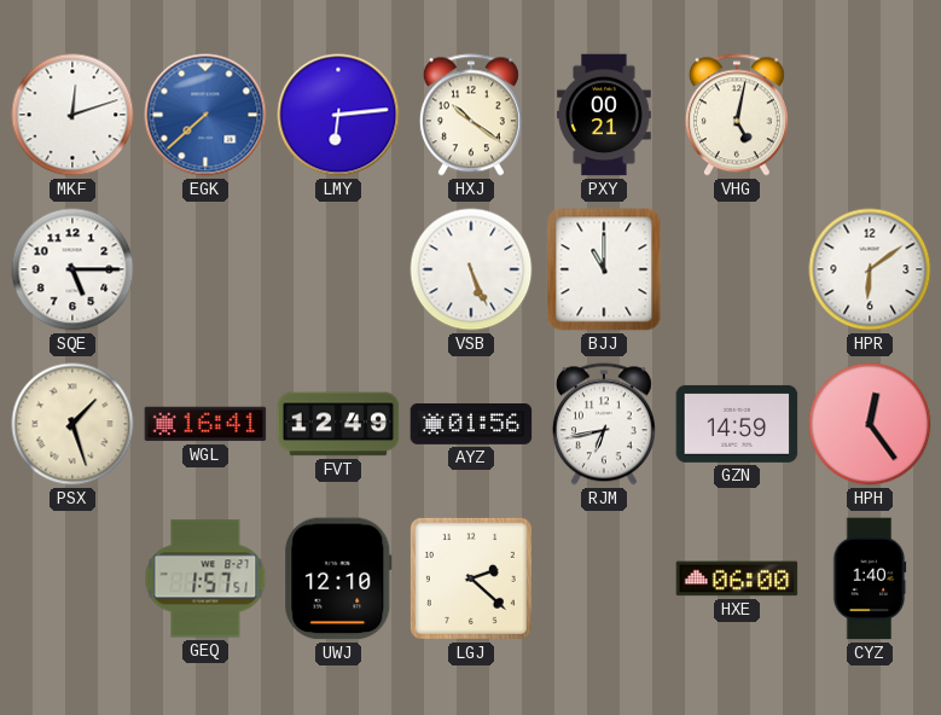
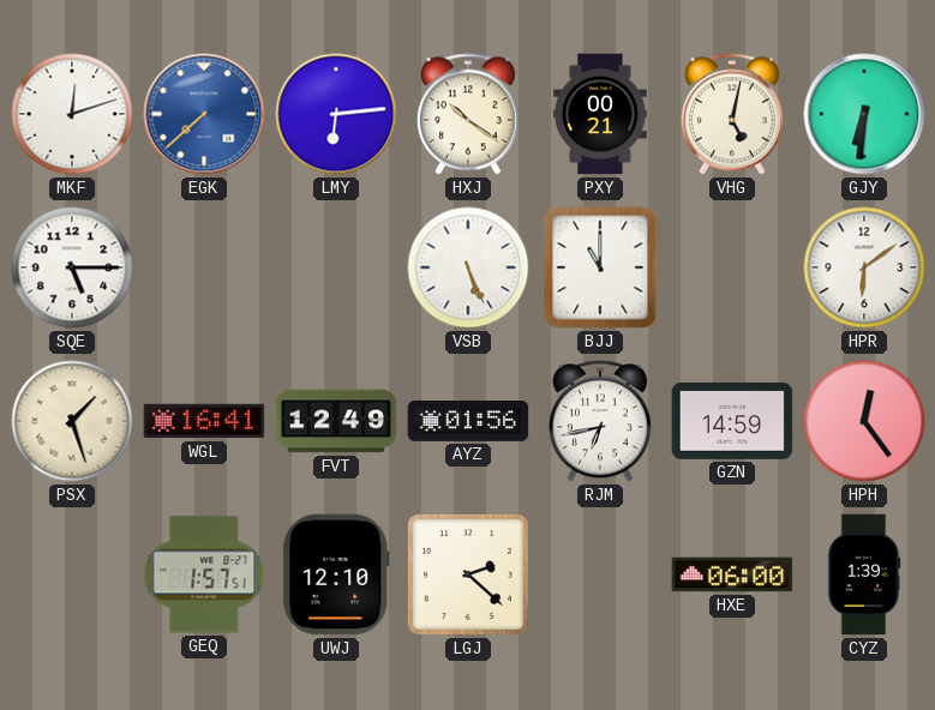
GJY: none -> 6:31 (864, 114)
CYZ: 1:40 -> 1:39 (864, 574)
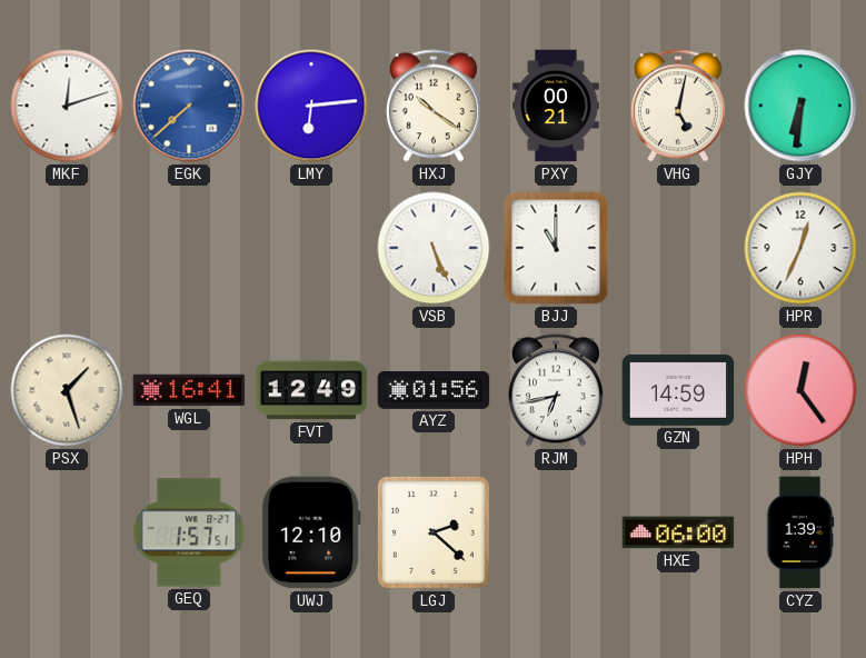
SQE: 5:15 -> none (72, 267)
HPR: 6:09 -> 12:34 (800, 248)
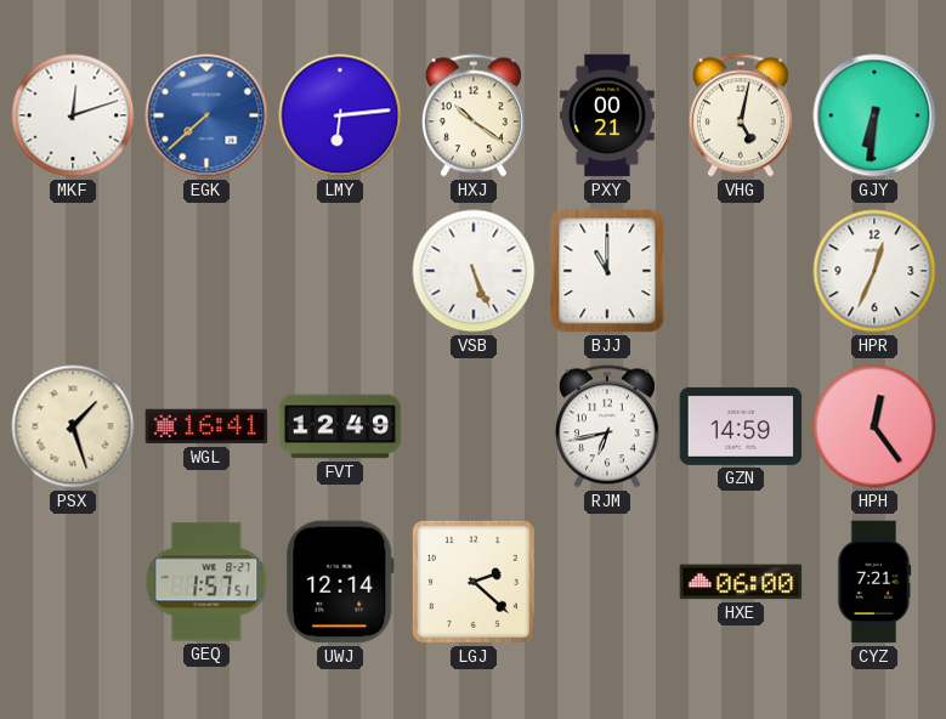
AYZ: 01:56 -> none (434, 391)
UWJ: 12:10 -> 12:14 (340, 582)
CYZ: 1:39 -> 7:21 (874, 582)
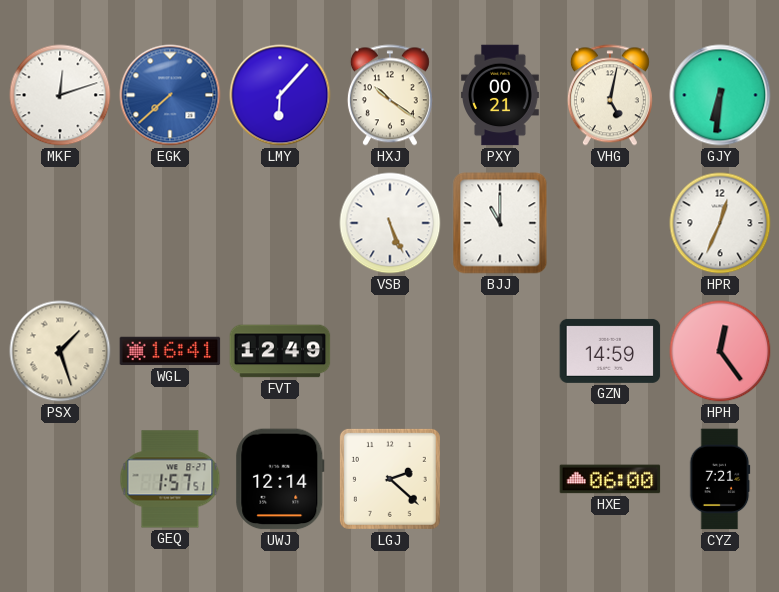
LMY: 6:14 -> 6:07 (280, 95)
RJM: 6:43 -> none (607, 426)
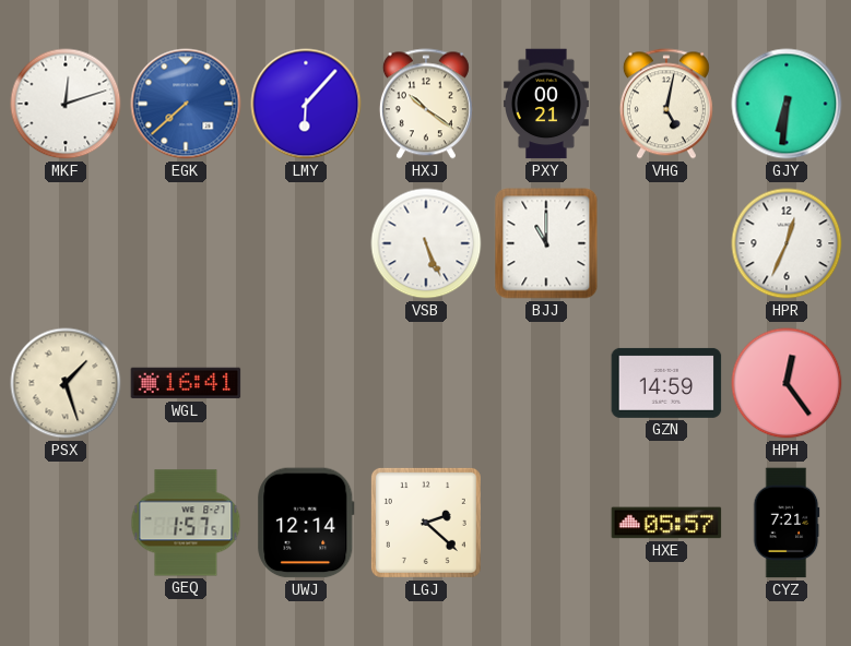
FVT: 12:49 -> none (280, 351)
HXE: 06:00 -> 05:57 (666, 523)
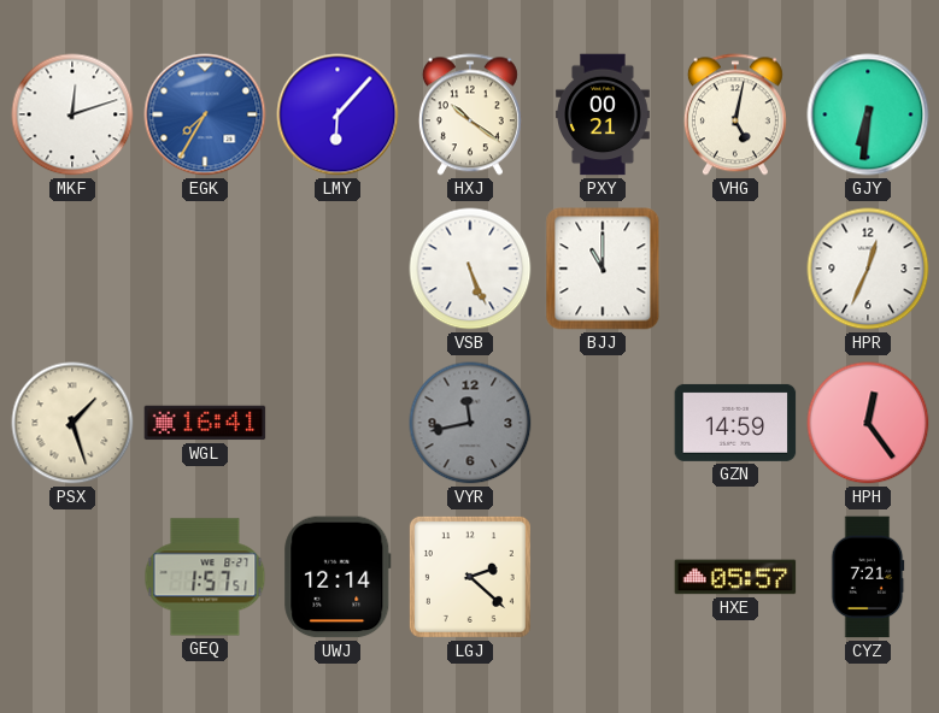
EGK: 7:38 -> 7:35 (205, 114)
VYR: none -> 11:43 (470, 423)
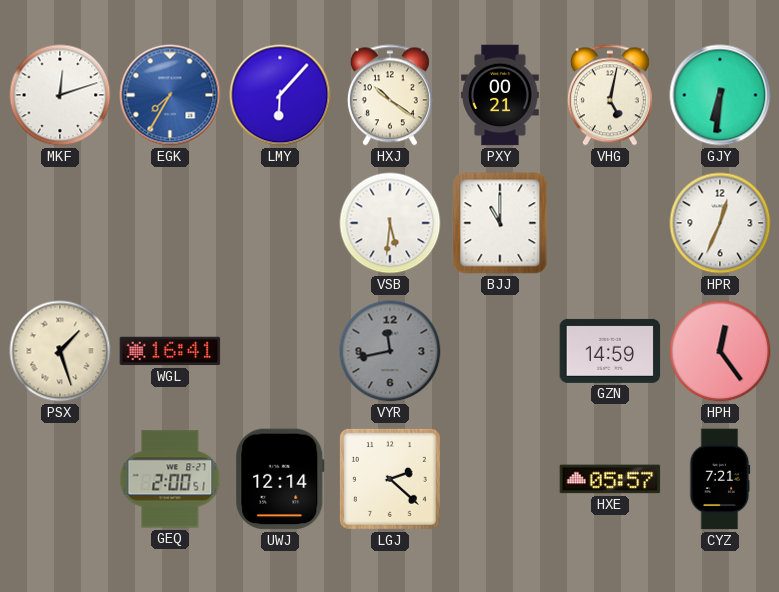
VSB: 5:26 -> 5:31 (390, 223)
GEQ: 1:57 -> 2:00 (170, 479)
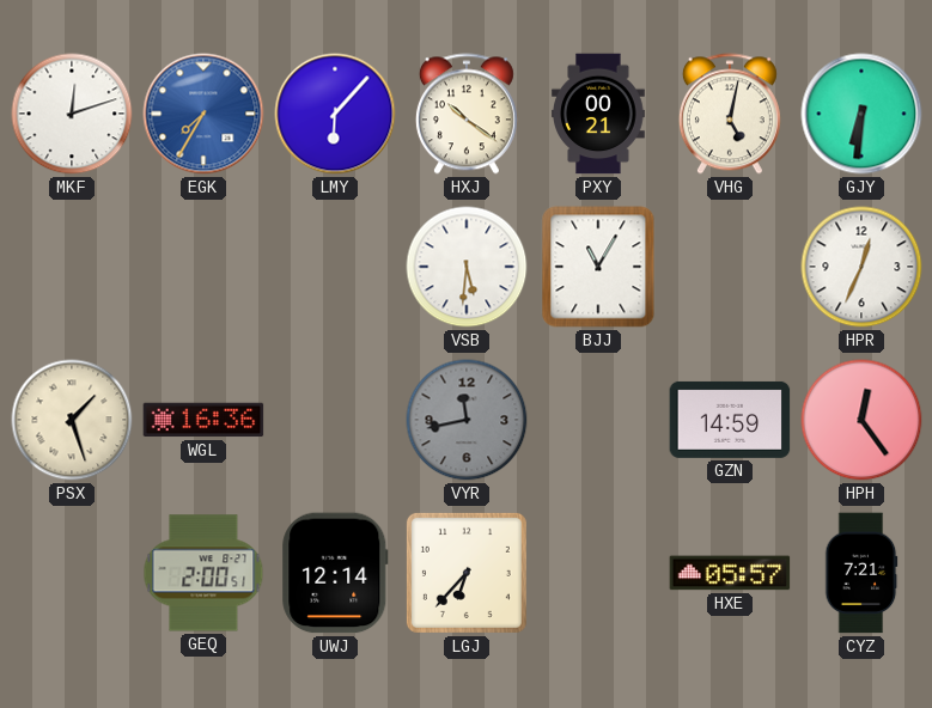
BJJ: 11:00 -> 11:05 (598, 267)
WGL: 16:41 -> 16:36 (203, 420)
LGJ: 2:22 -> 6:37 (467, 573)
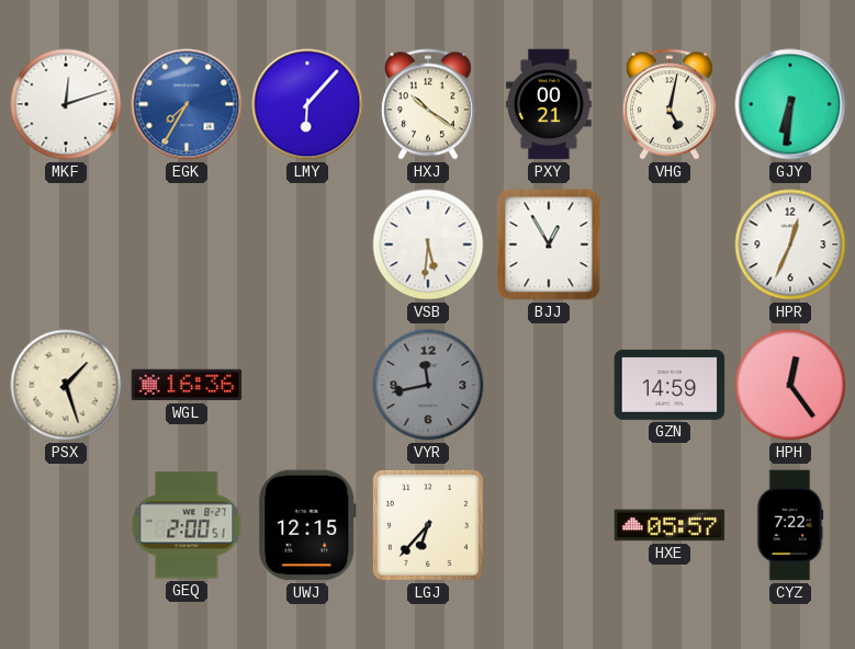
BJJ: 11:05 -> 12:55 (549, 244)
UWJ: 12:14 -> 12:15 (307, 525)
CYZ: 7:21 -> 7:22 (790, 525)
